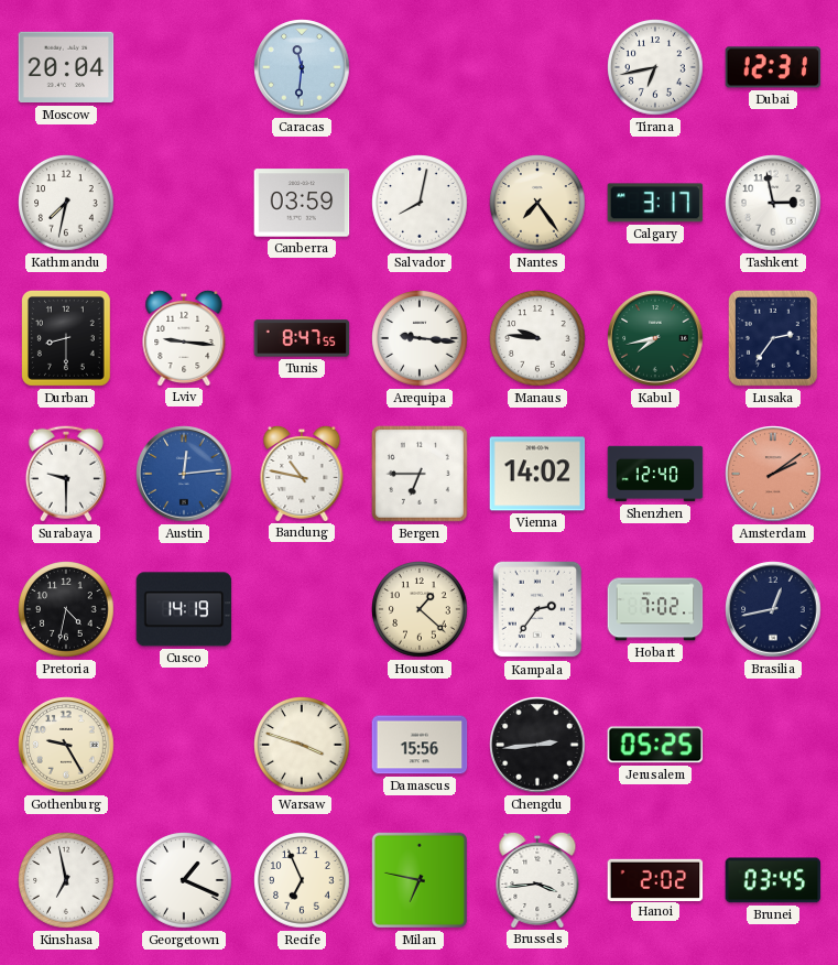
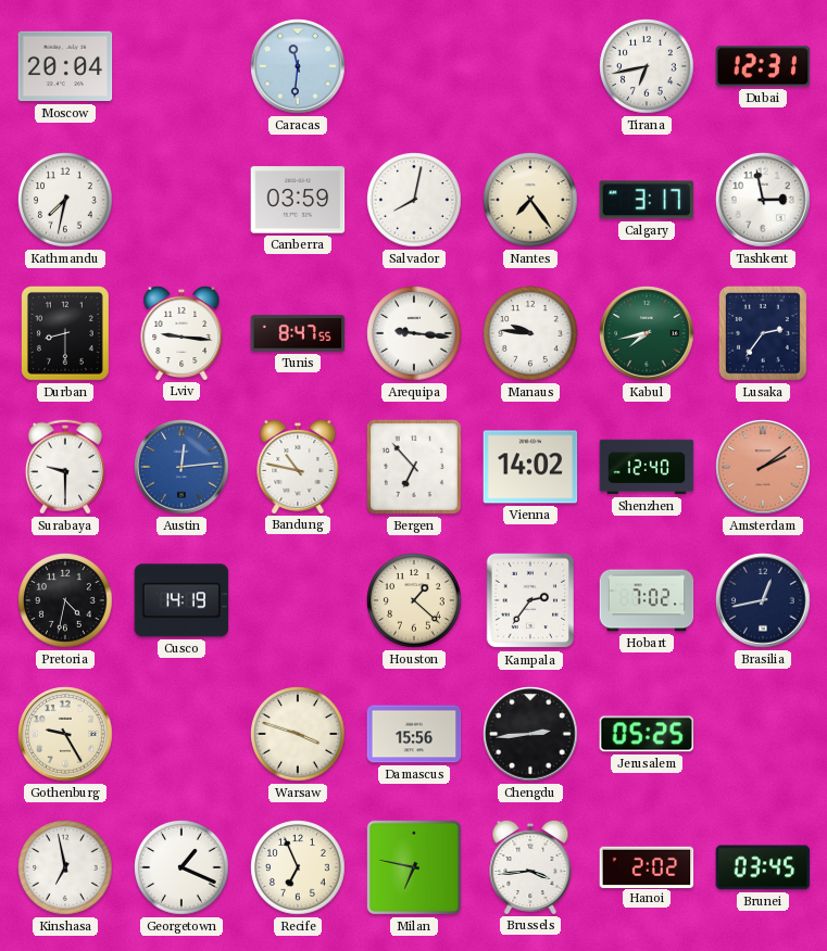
Bergen: 6:45 -> 6:53 (414, 467)
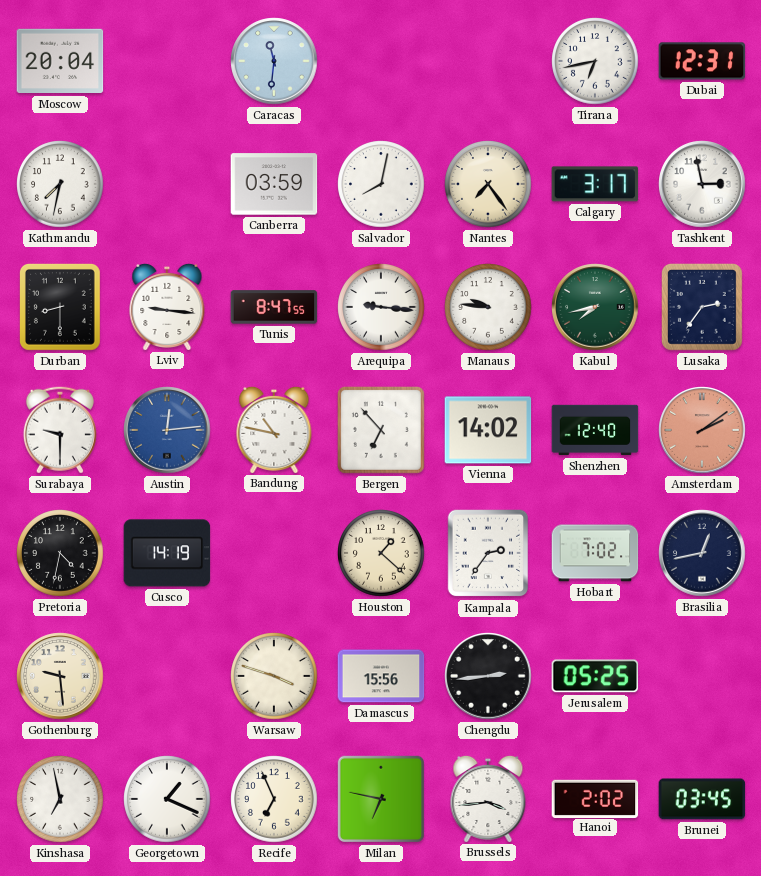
Gothenburg: 9:25 -> 9:29 (60, 676)
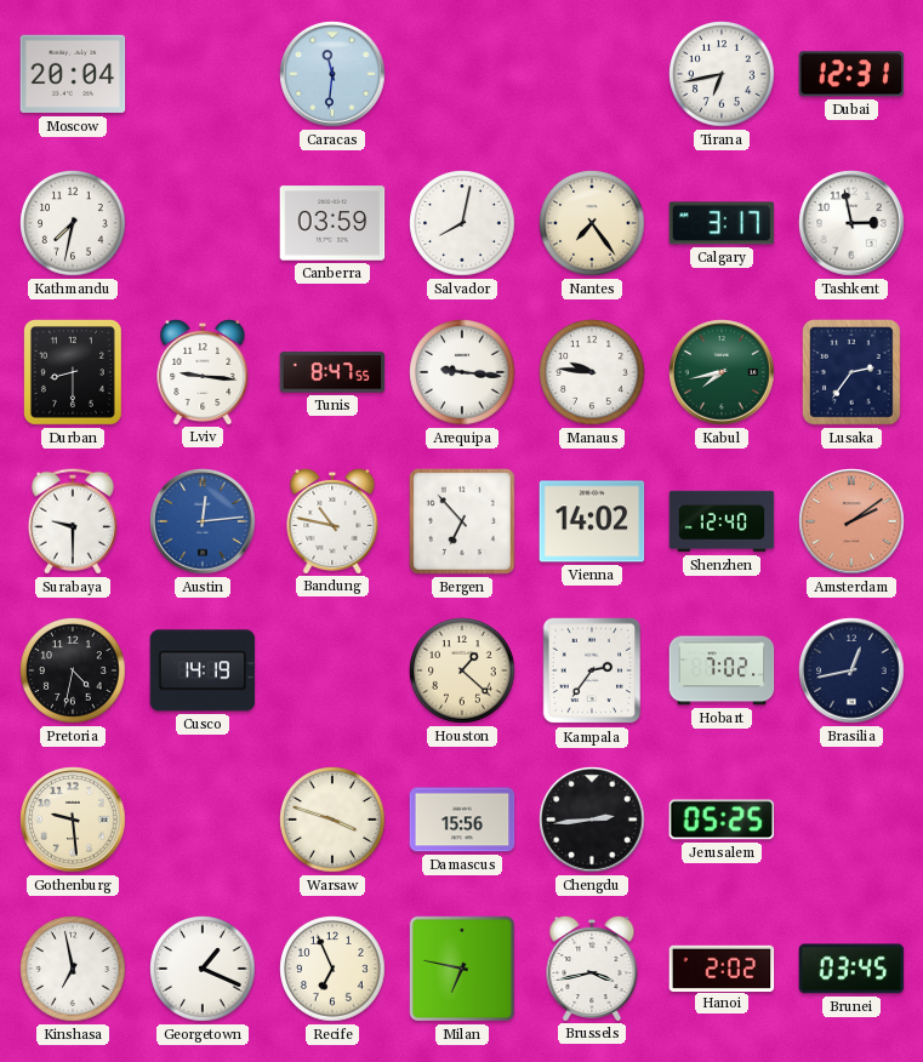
Brussels: 3:44 -> 3:43 (592, 967)
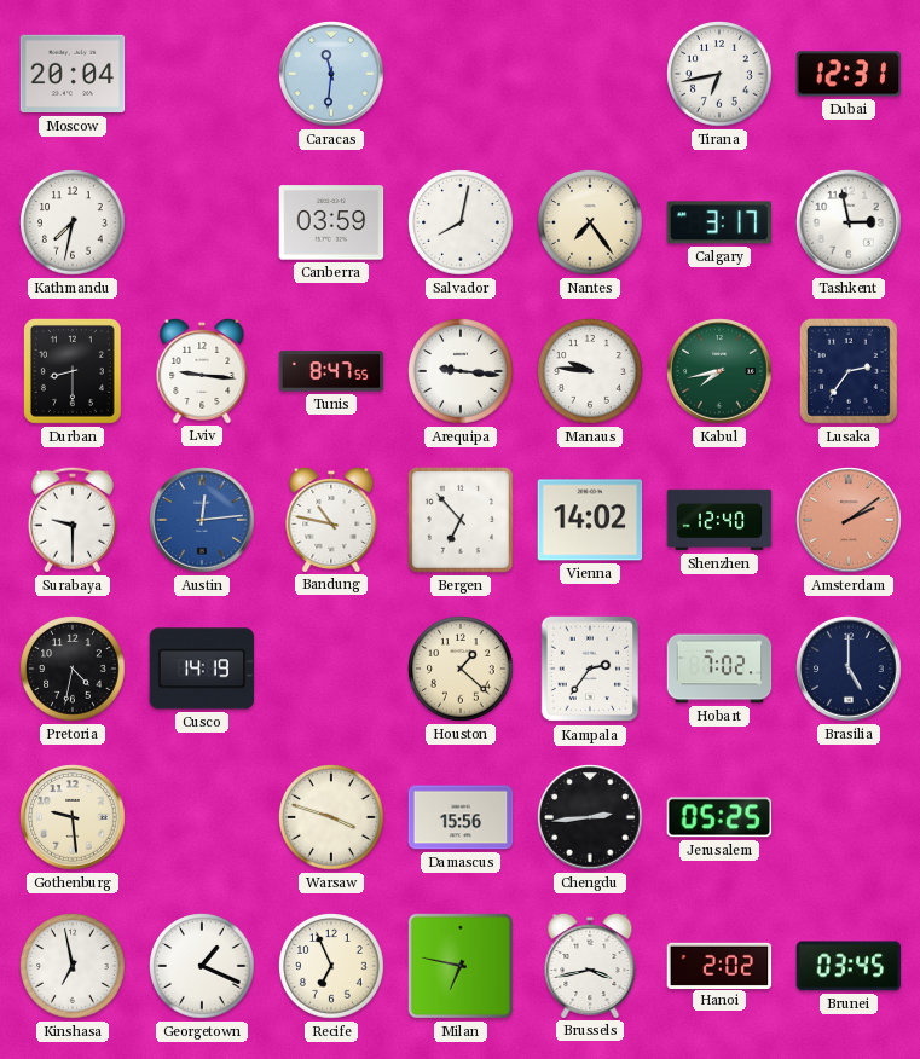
Brasilia: 12:43 -> 5:00 (849, 669)
